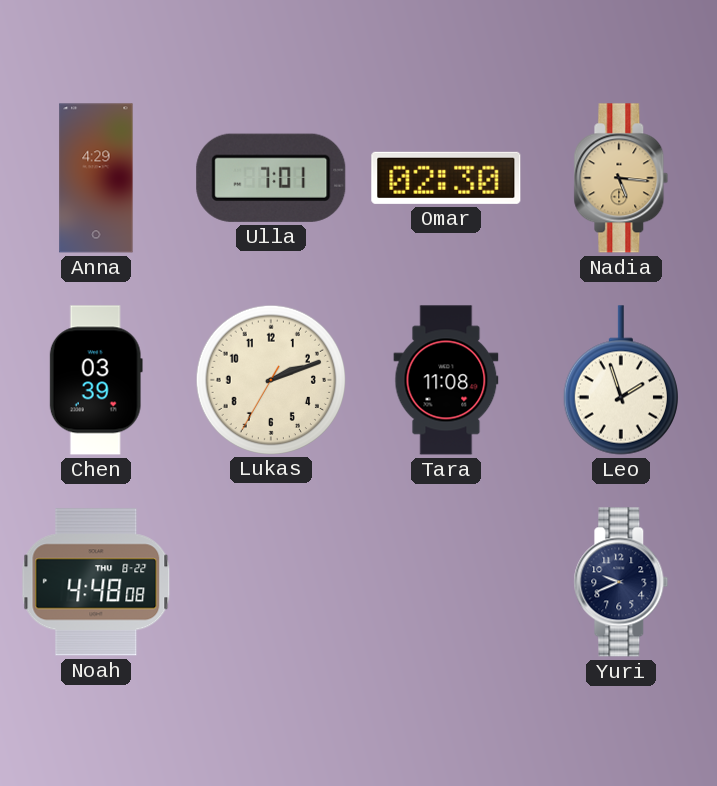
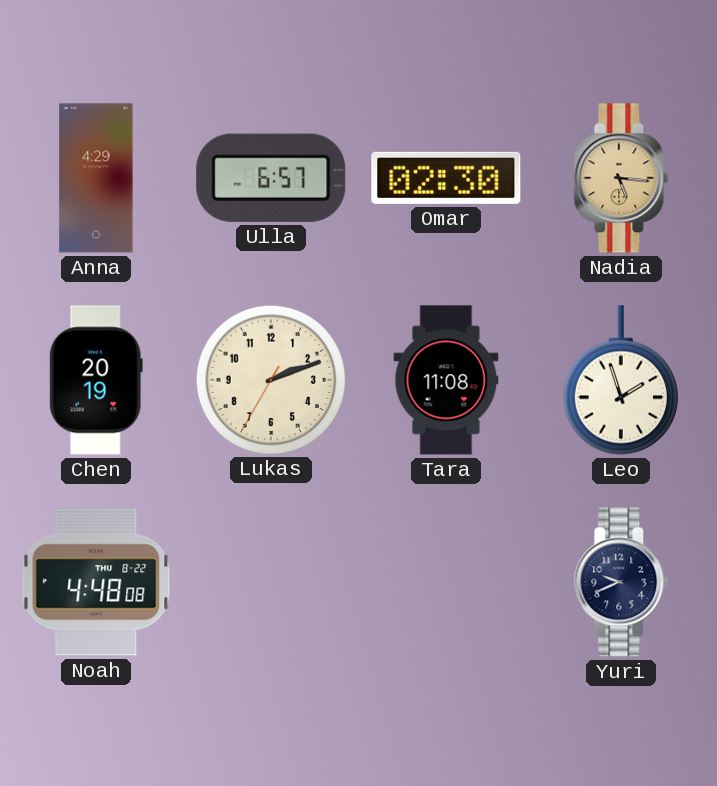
Ulla: 7:01 -> 6:57 (271, 178)
Chen: 03:39 -> 20:19 (96, 380)
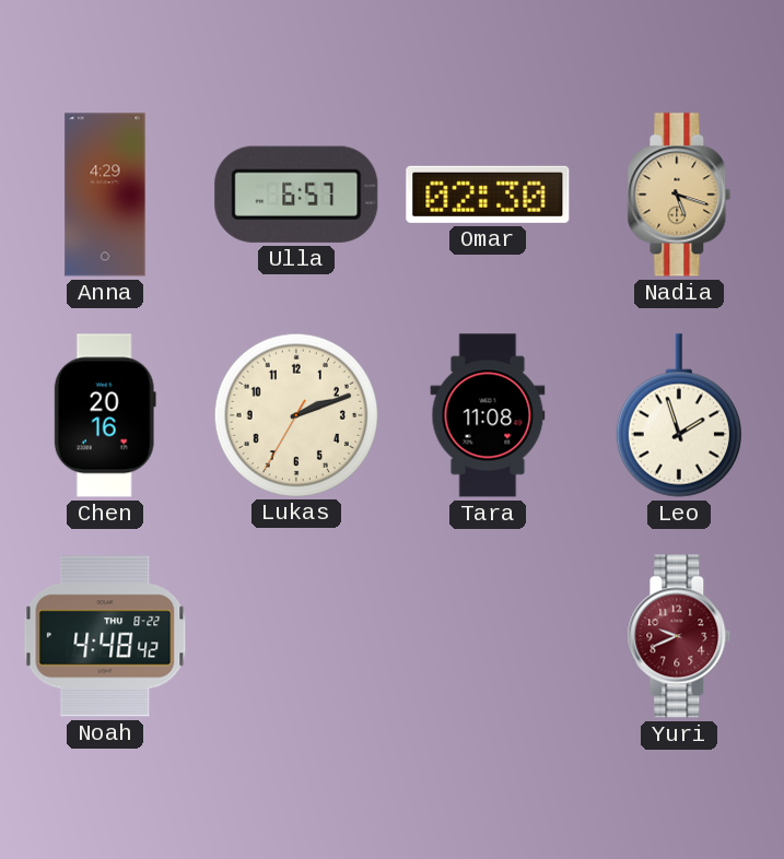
Nadia: 5:16 -> 5:18 (679, 195)
Chen: 20:19 -> 20:16 (105, 415)
Noah: 4:48:08 -> 4:48:42 (105, 636)
Yuri dial: navy -> burgundy (679, 636)
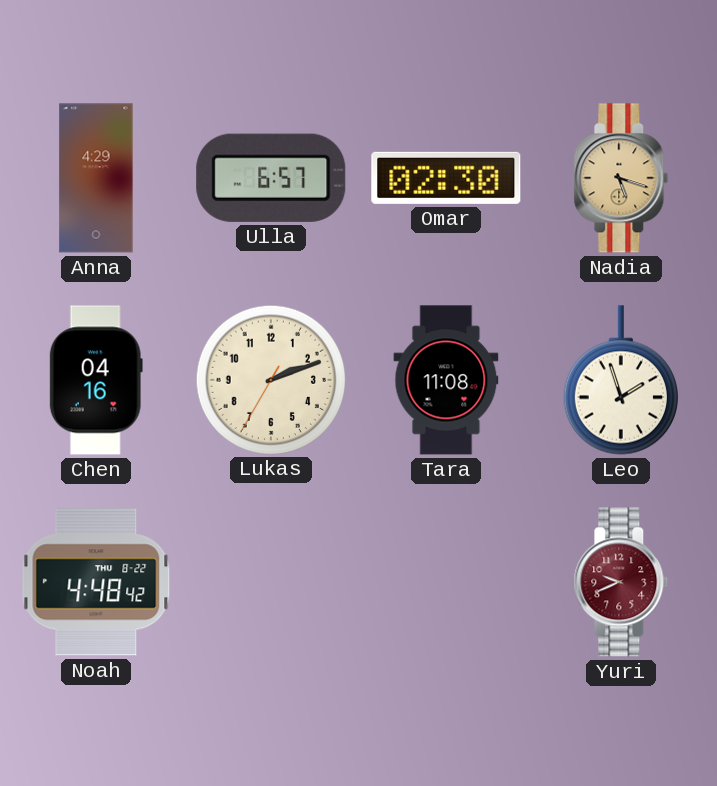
Chen: 20:16 -> 04:16 (96, 380)
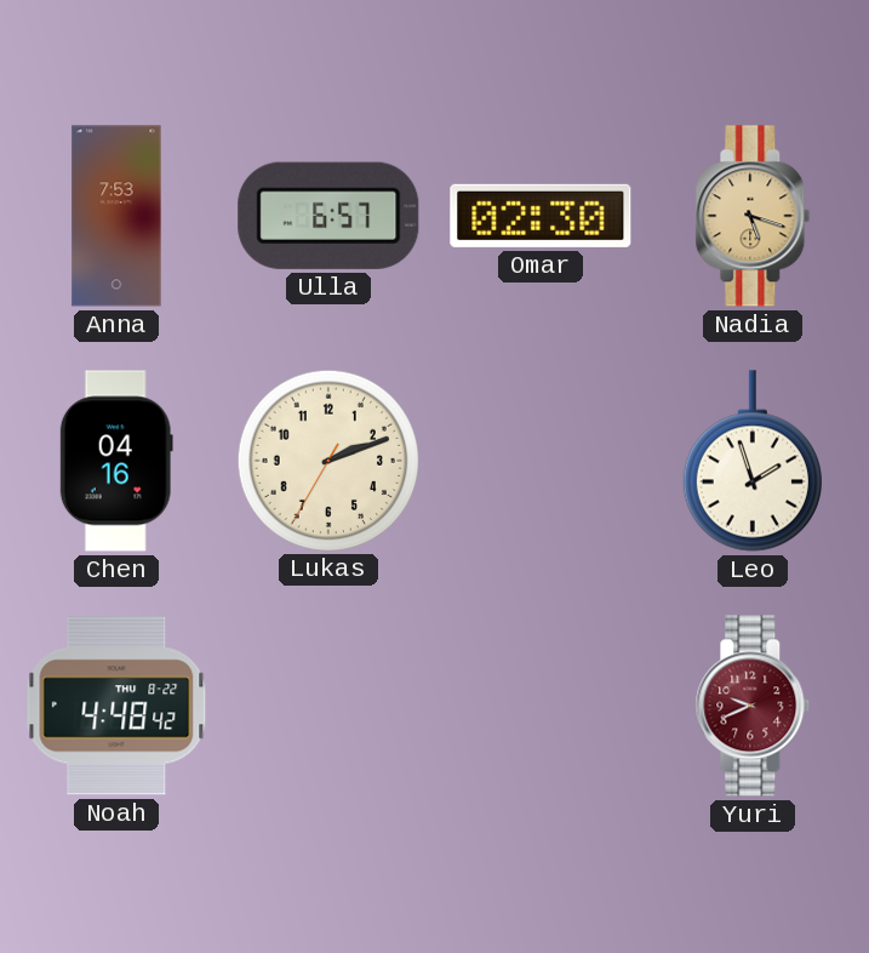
Anna: 4:29 -> 7:53 (116, 216)
Tara: 11:08 -> none (446, 380)
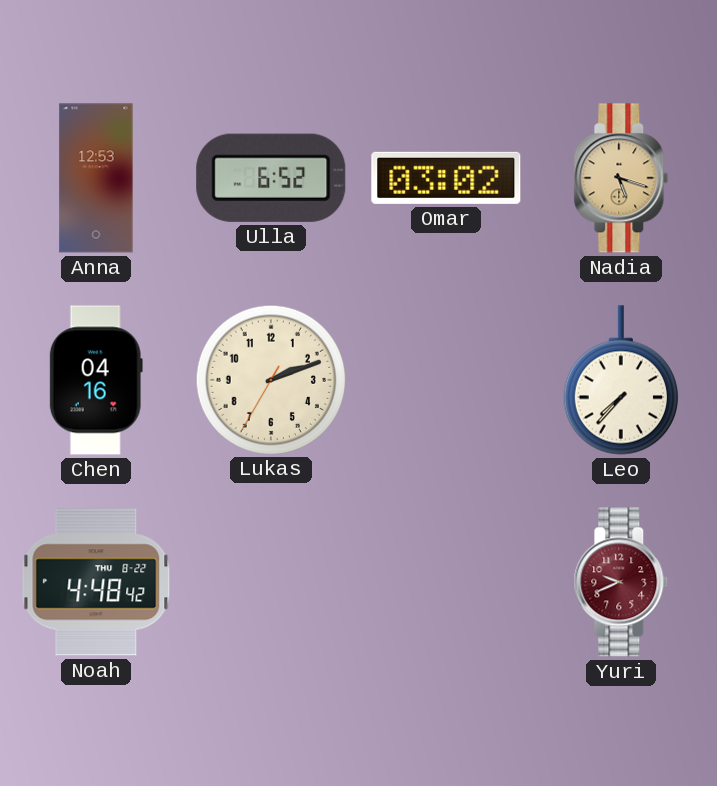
Anna: 7:53 -> 12:53 (96, 178)
Ulla: 6:57 -> 6:52 (271, 178)
Omar: 02:30 -> 03:02 (446, 178)
Leo: 1:57 -> 7:37 (621, 380)
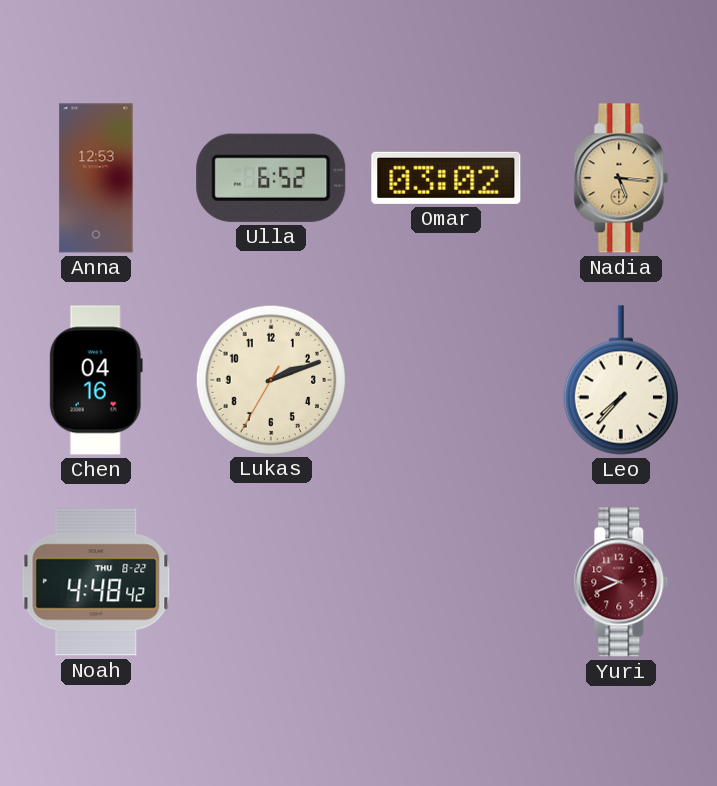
Nadia: 5:18 -> 5:16 (621, 178)
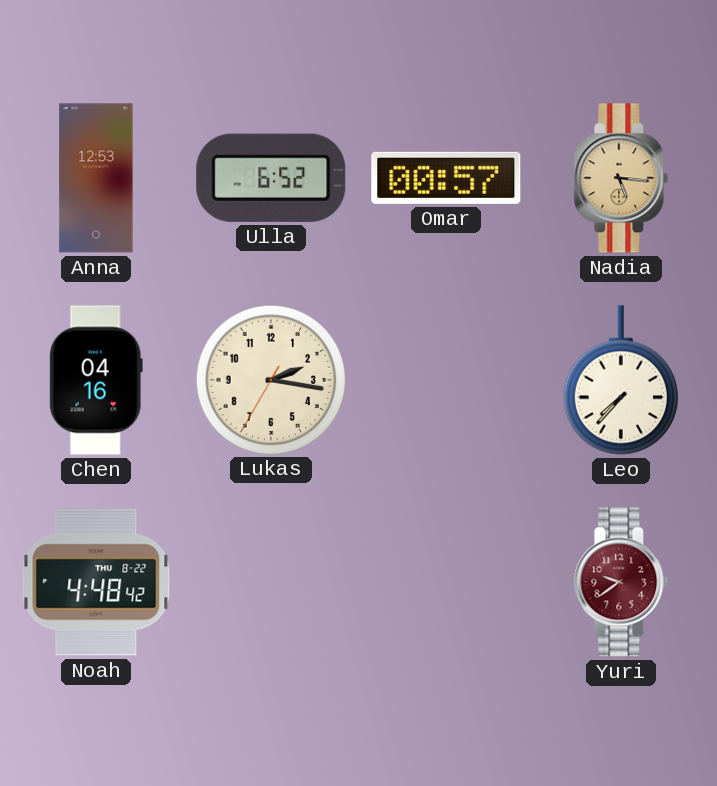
Omar: 03:02 -> 00:57 (446, 178)
Lukas: 2:11 -> 2:16 (270, 379)
Yuri: 9:41 -> 9:39 (621, 582)
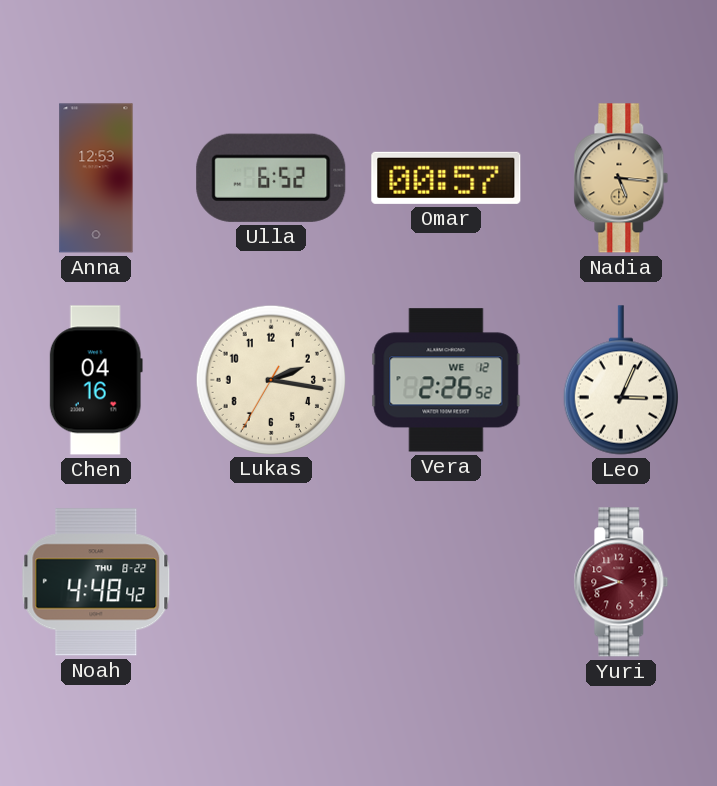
Vera: none -> 2:26 (446, 380)
Leo: 7:37 -> 3:04 (621, 380)
Yuri: 9:39 -> 9:42 (621, 582)
